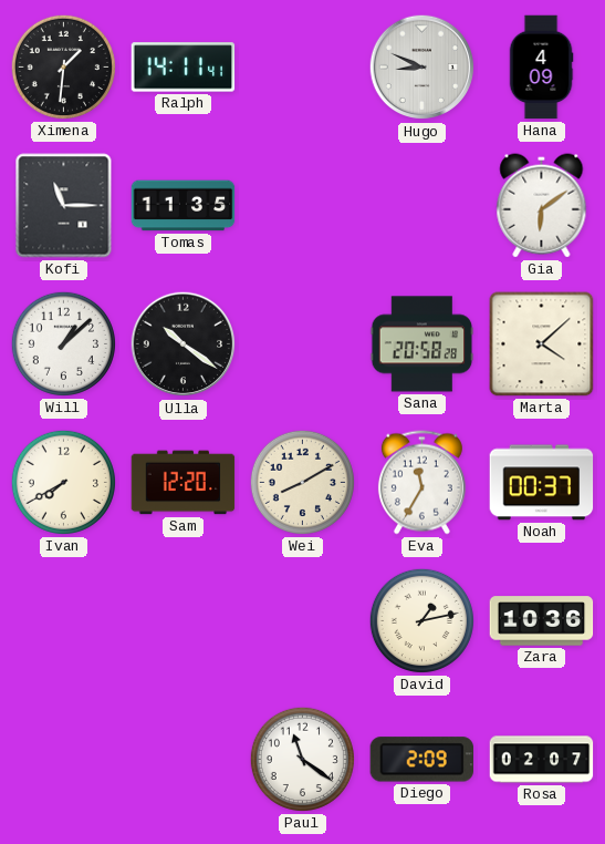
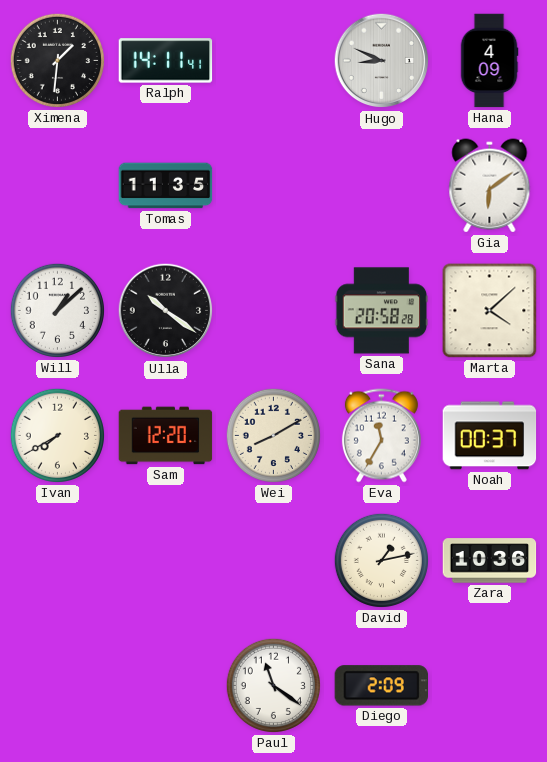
Kofi: 11:15 -> none (64, 206)
Rosa: 02:07 -> none (542, 760)
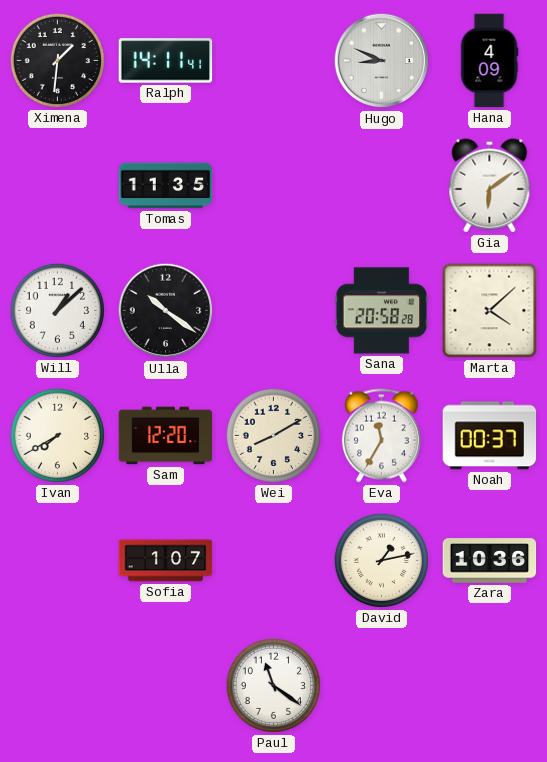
Sofia: none -> 1:07 (166, 561)
Diego: 2:09 -> none (381, 686)
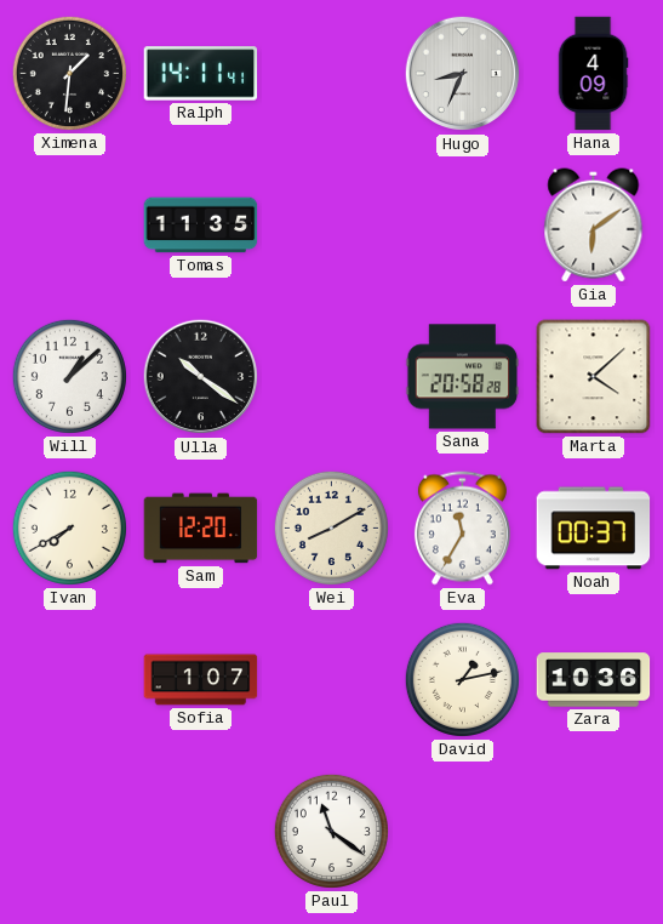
Hugo: 8:49 -> 8:34 (463, 74)
